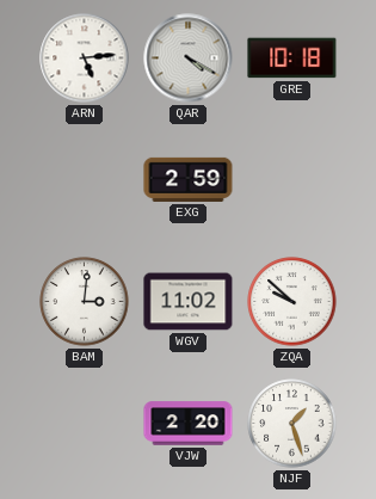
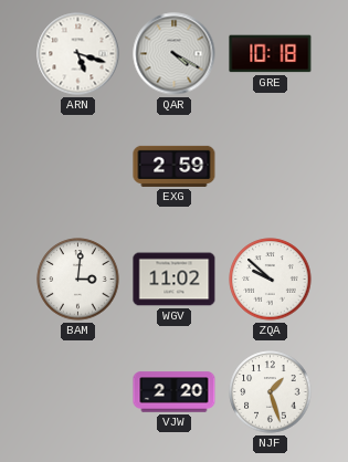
ARN: 5:14 -> 5:18 (78, 54)
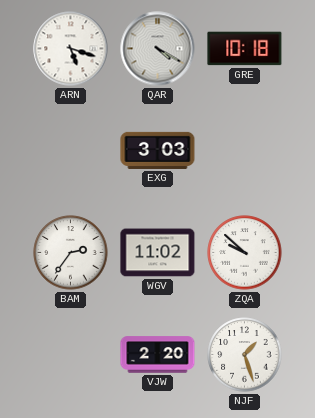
EXG: 2:59 -> 3:03 (158, 150)
BAM: 3:01 -> 2:36 (71, 253)
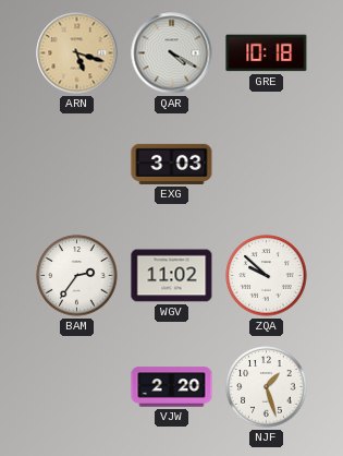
ARN dial: white -> champagne (77, 53)
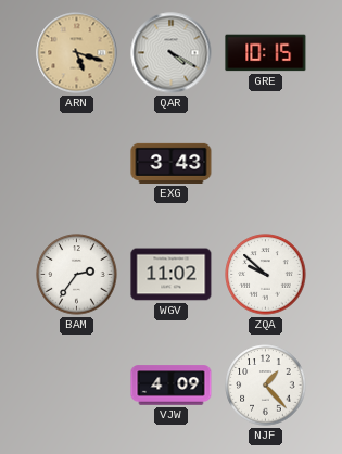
GRE: 10:18 -> 10:15 (266, 53)
EXG: 3:03 -> 3:43 (172, 163)
VJW: 2:20 -> 4:09 (172, 386)
NJF: 1:27 -> 1:23 (266, 386)
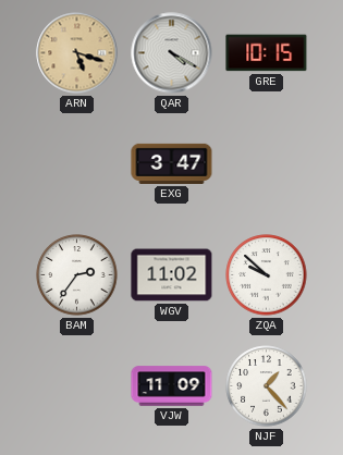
EXG: 3:43 -> 3:47 (172, 163)
VJW: 4:09 -> 11:09 (172, 386)
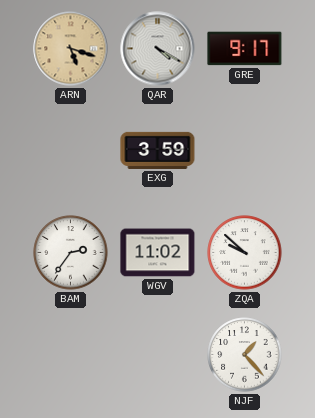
GRE: 10:15 -> 9:17 (245, 49)
EXG: 3:47 -> 3:59 (158, 150)
VJW: 11:09 -> none (172, 386)
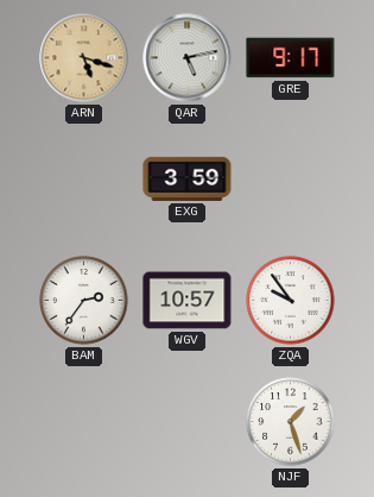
QAR: 4:20 -> 5:13 (188, 58)
WGV: 11:02 -> 10:57 (188, 301)
ZQA: 9:52 -> 9:54 (291, 301)
NJF: 1:23 -> 1:27 (291, 422)
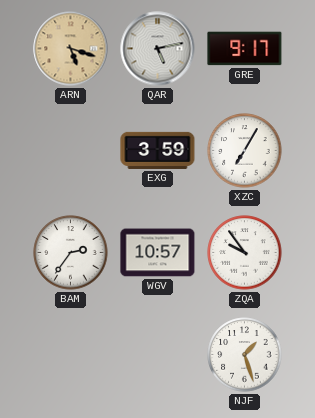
XZC: none -> 7:05 (245, 151)
